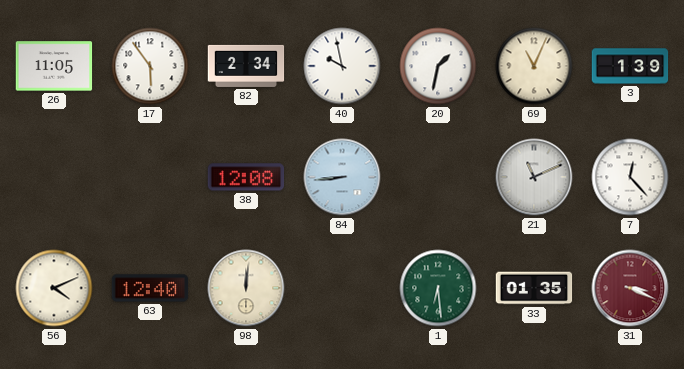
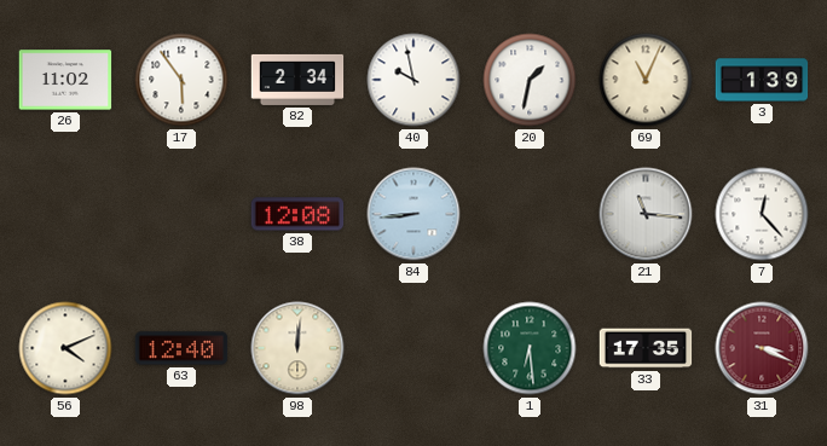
26: 11:05 -> 11:02 (65, 80)
21: 11:11 -> 11:16 (646, 214)
33: 01:35 -> 17:35 (646, 348)
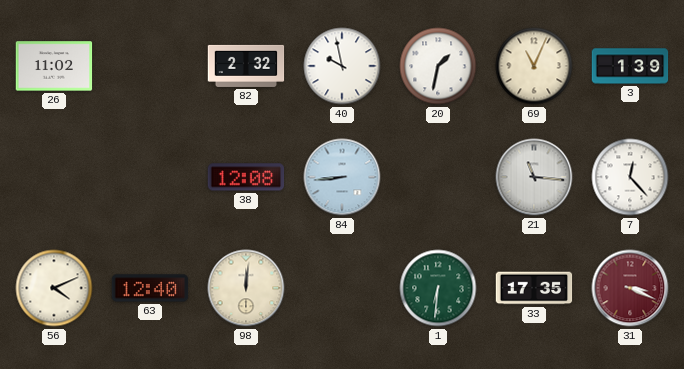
17: 5:54 -> none (181, 80)
82: 2:34 -> 2:32 (246, 66)
1: 6:29 -> 6:31 (438, 288)
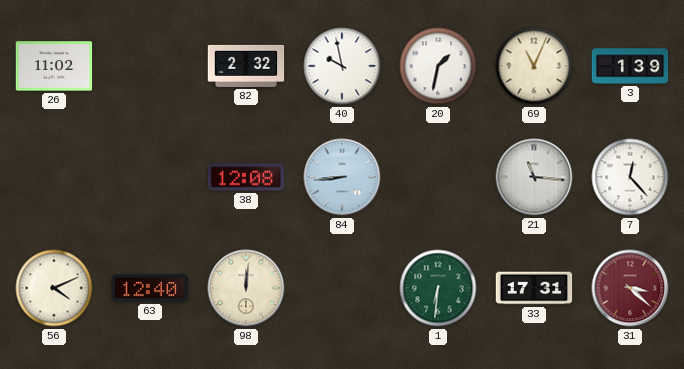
33: 17:35 -> 17:31 (534, 288)
31: 3:19 -> 3:22 (630, 288)
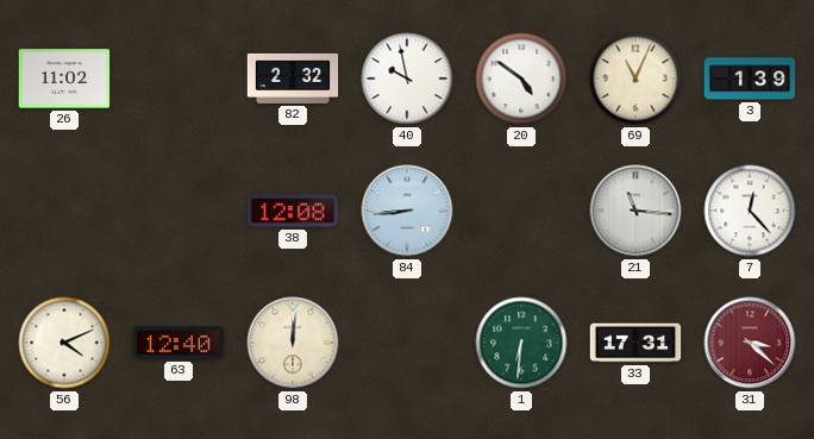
20: 1:32 -> 4:51 (521, 79)
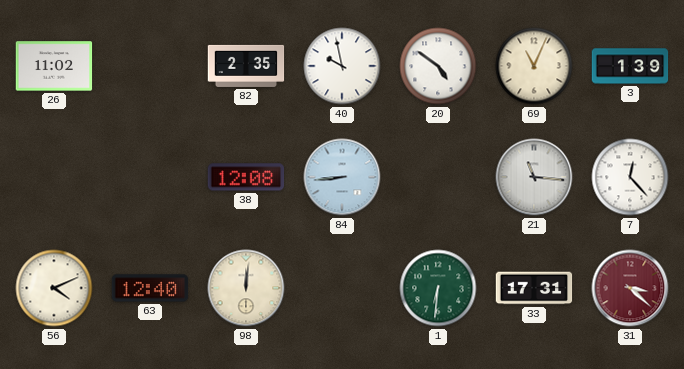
82: 2:32 -> 2:35 (246, 66)
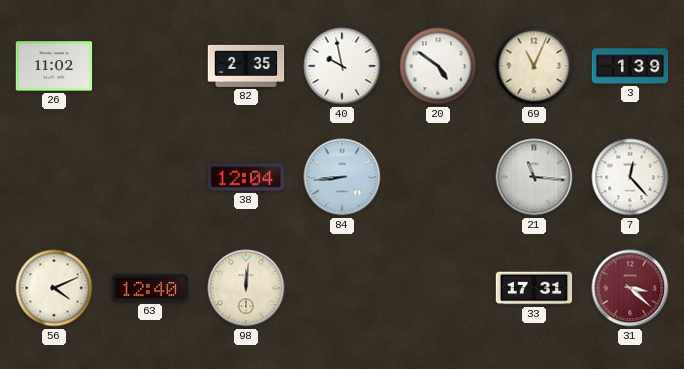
38: 12:08 -> 12:04 (246, 177)
1: 6:31 -> none (438, 288)
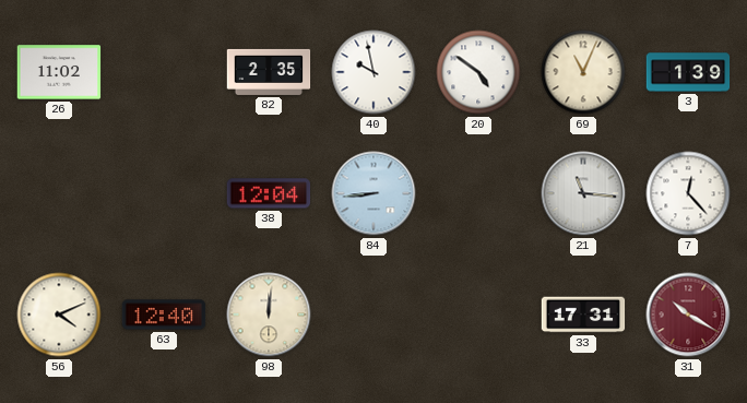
31: 3:22 -> 10:20 (688, 315)
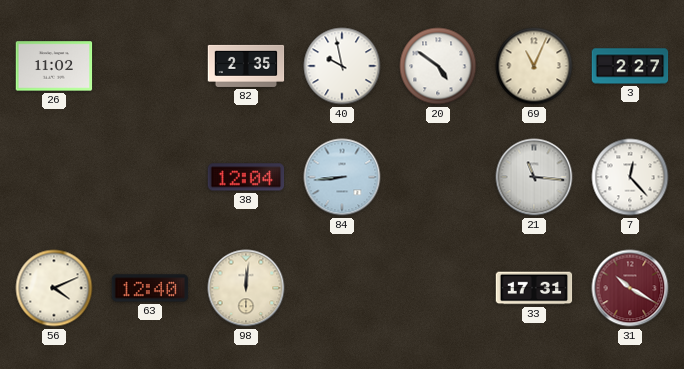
3: 1:39 -> 2:27 (630, 66)
